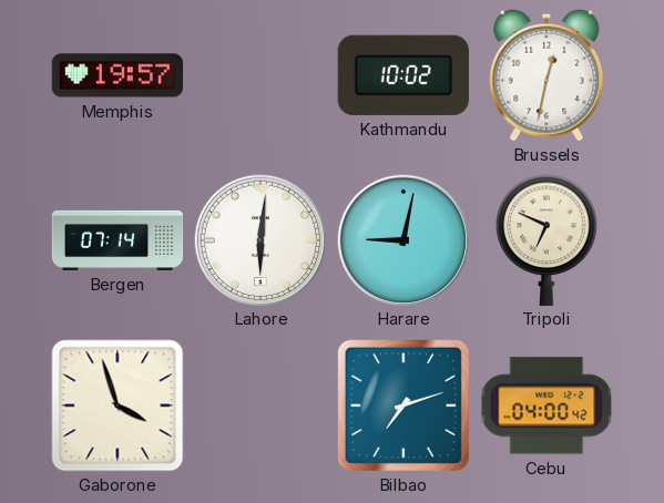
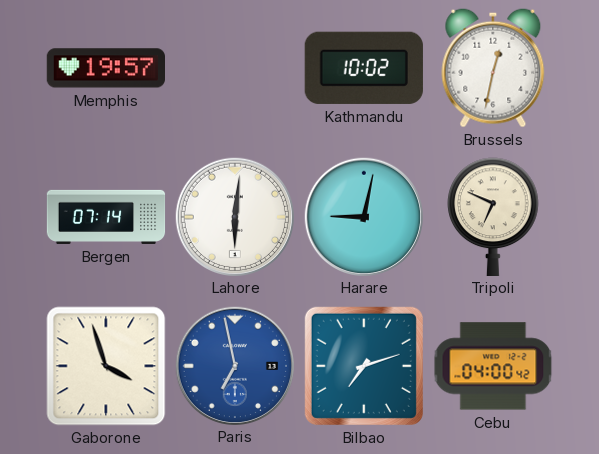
Paris: none -> 6:58 (234, 365)
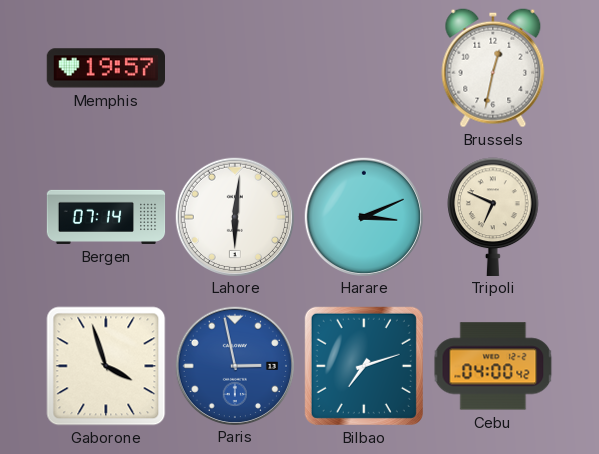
Kathmandu: 10:02 -> none (364, 68)
Harare: 9:02 -> 3:11 (363, 216)
Paris: 6:58 -> 2:58 (234, 365)
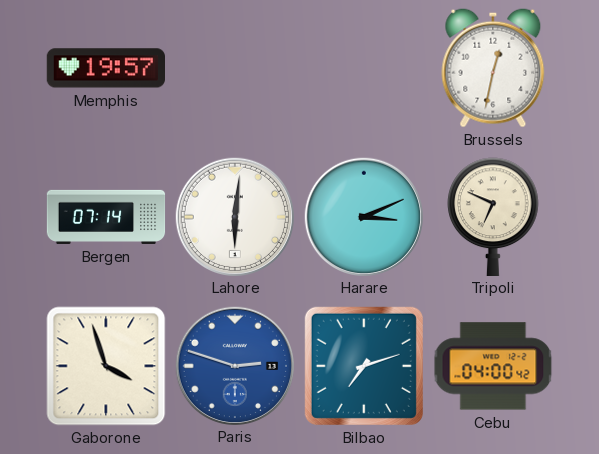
Paris: 2:58 -> 2:48 (234, 365)
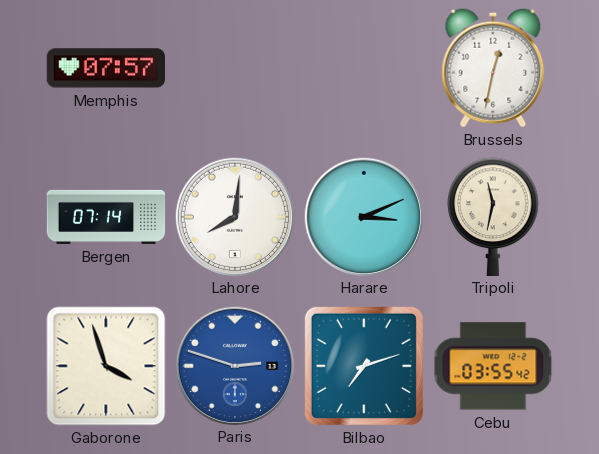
Memphis: 19:57 -> 07:57 (105, 68)
Lahore: 6:01 -> 8:01 (234, 216)
Tripoli: 6:49 -> 11:32 (493, 216)
Cebu: 04:00 -> 03:55 (493, 366)
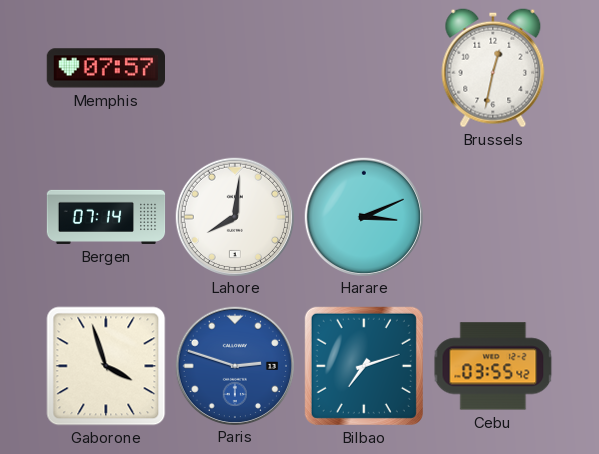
Tripoli: 11:32 -> none (493, 216)
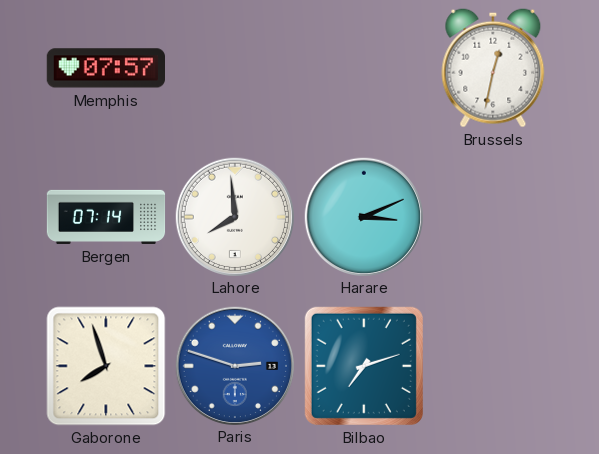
Lahore: 8:01 -> 7:59 (234, 216)
Gaborone: 3:57 -> 7:57 (106, 366)
Cebu: 03:55 -> none (493, 366)
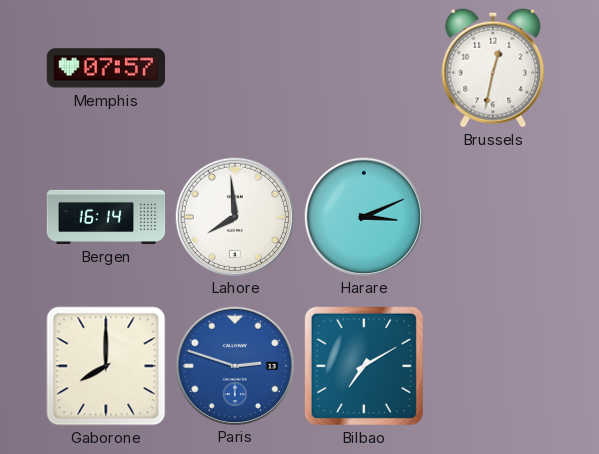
Bergen: 07:14 -> 16:14 (106, 217)
Gaborone: 7:57 -> 8:00 (106, 366)
Bilbao: 7:12 -> 7:10 (364, 366)
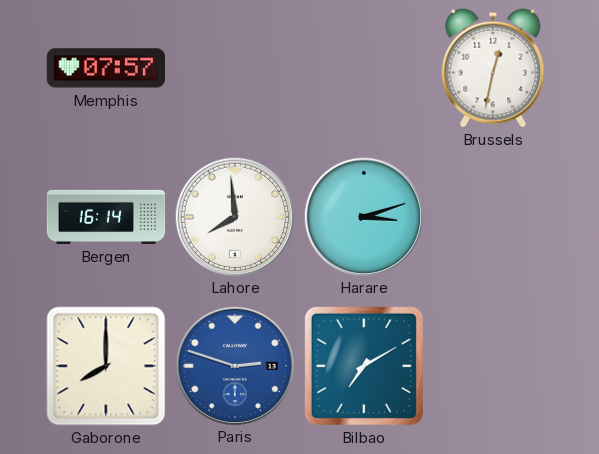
Harare: 3:11 -> 3:12 (363, 216)
